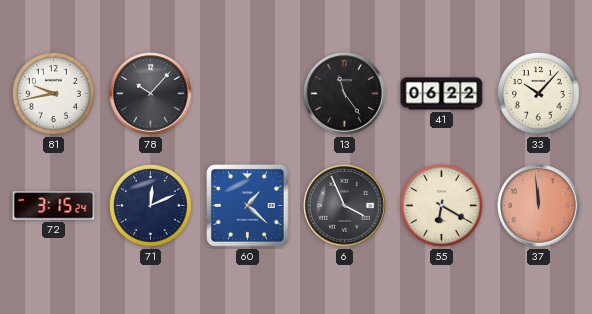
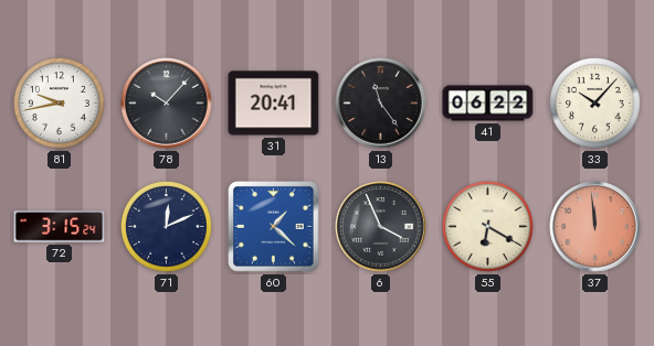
31: none -> 20:41 (274, 104)
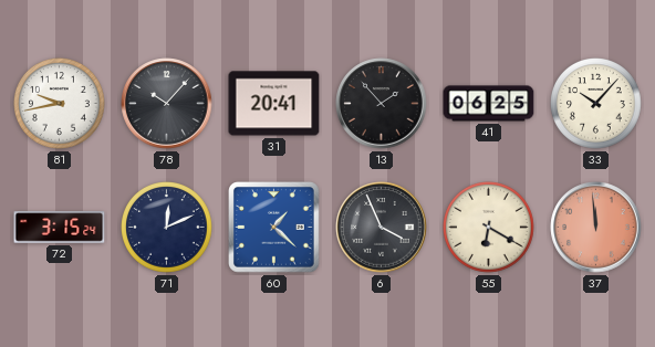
13: 11:24 -> 1:53 (382, 104)
41: 06:22 -> 06:25 (489, 104)
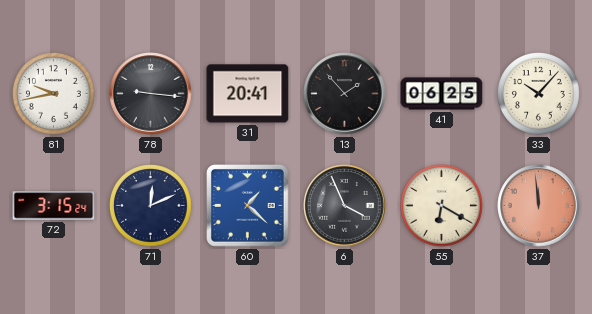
78: 10:07 -> 9:16 (151, 94)
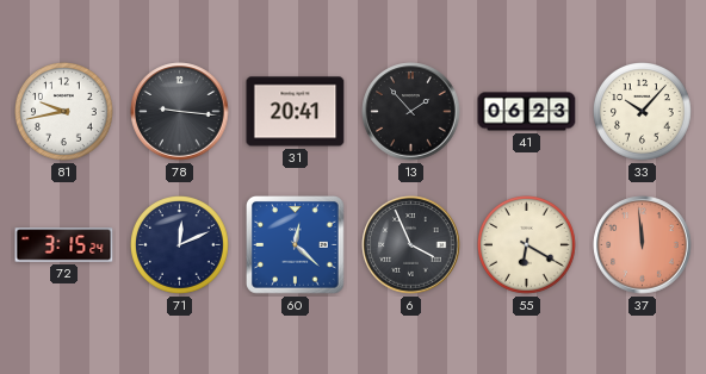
41: 06:25 -> 06:23 (527, 112)
60: 1:22 -> 12:22 (296, 245)
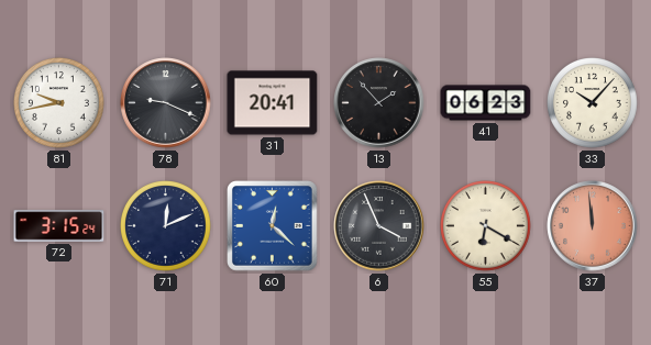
78: 9:16 -> 9:19 (166, 103)
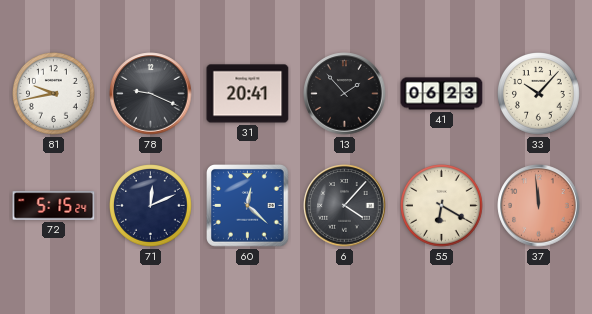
72: 3:15 -> 5:15 (54, 206)
6: 3:56 -> 4:07 (345, 206)
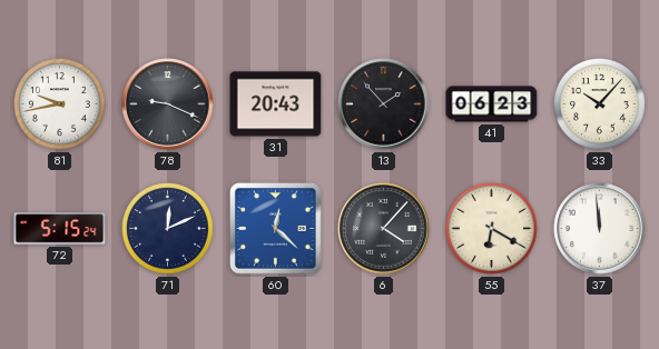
31: 20:41 -> 20:43 (276, 104)
37 dial: salmon -> white (600, 229)
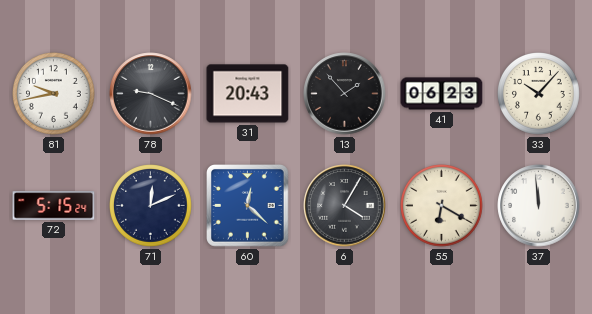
6: 4:07 -> 4:05 (345, 206)
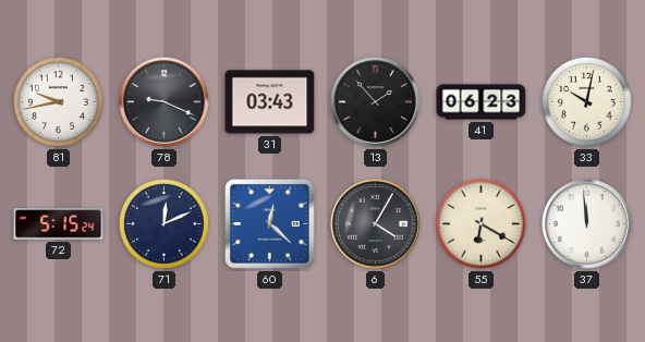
31: 20:43 -> 03:43 (270, 102)
33: 10:07 -> 10:02 (587, 102)
